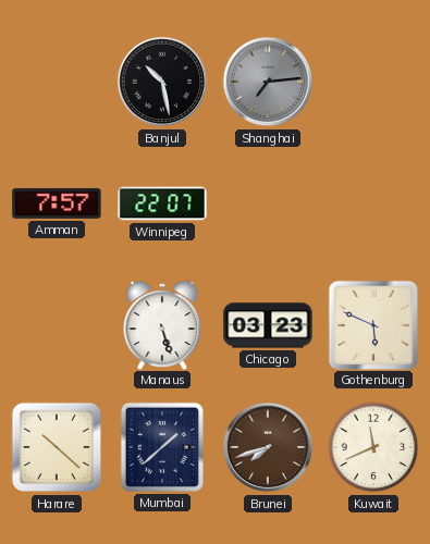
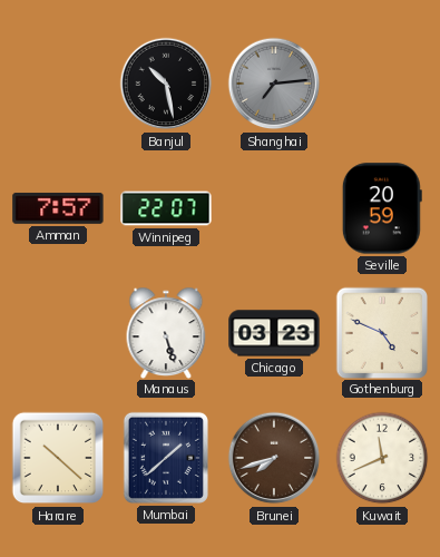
Seville: none -> 20:59 (382, 208)
Gothenburg: 5:49 -> 4:49 (381, 332)
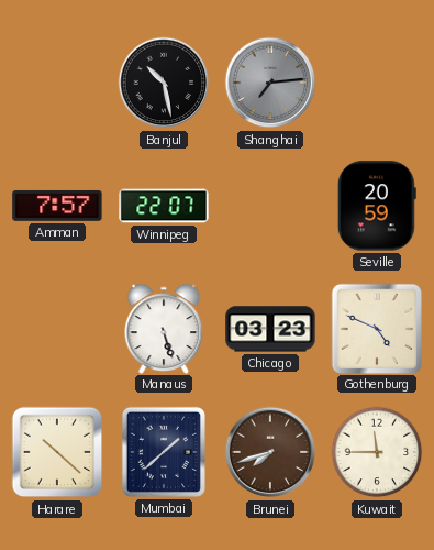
Kuwait: 11:41 -> 11:45 (377, 452)
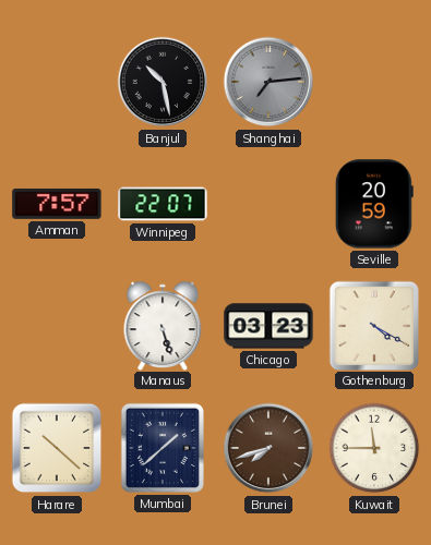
Gothenburg: 4:49 -> 4:20 (373, 325)
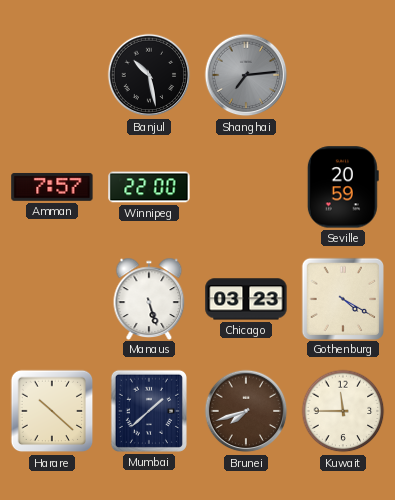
Winnipeg: 22:07 -> 22:00 (149, 187)
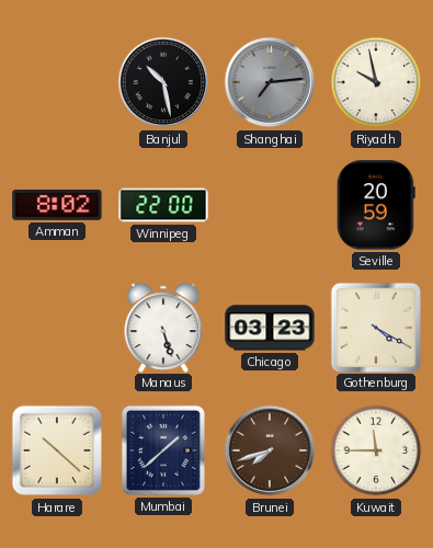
Riyadh: none -> 9:58 (376, 82)
Amman: 7:57 -> 8:02 (57, 205)
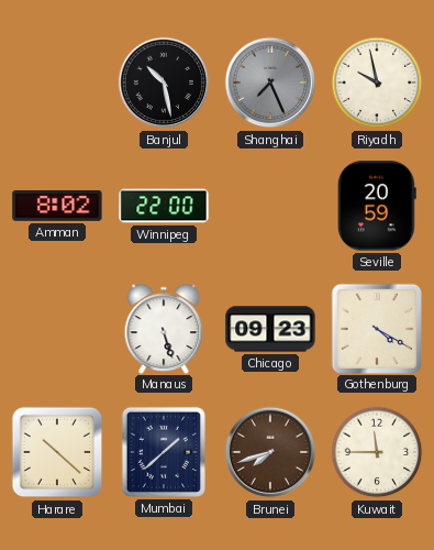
Shanghai: 7:14 -> 7:26 (270, 82)
Chicago: 03:23 -> 09:23 (270, 329)
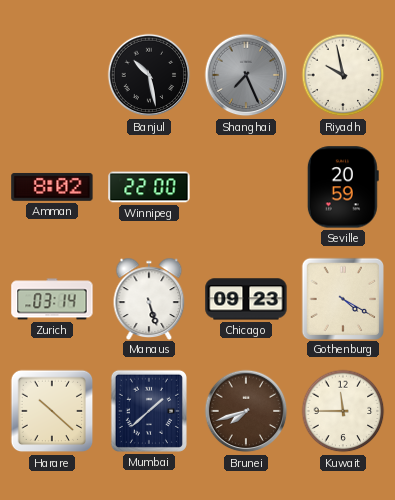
Zurich: none -> 03:14 (52, 299)
